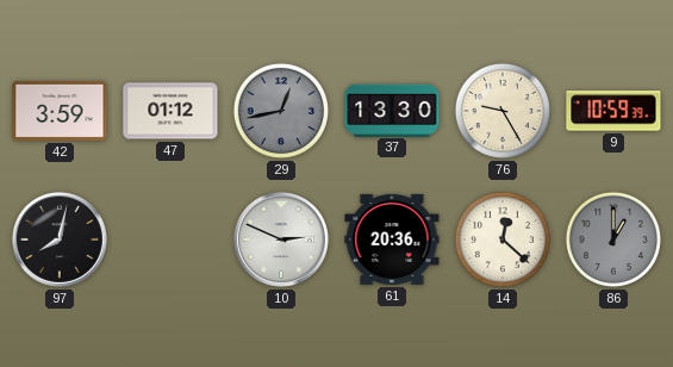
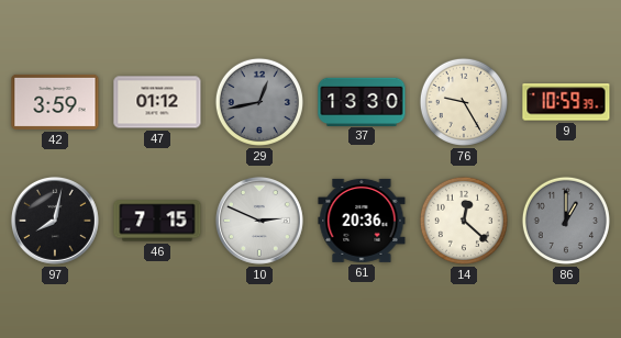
46: none -> 7:15 (157, 221)
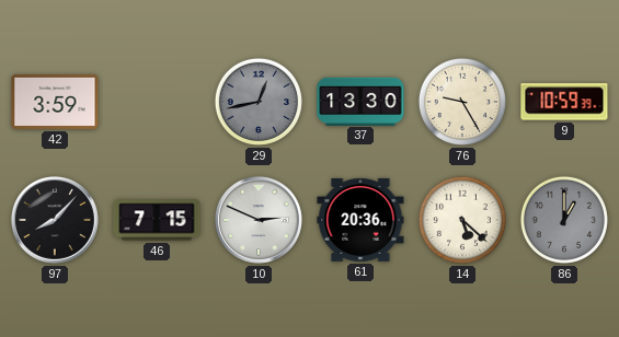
47: 01:12 -> none (157, 102)
97: 8:02 -> 8:07 (55, 220)
14: 12:22 -> 5:22 (462, 220)
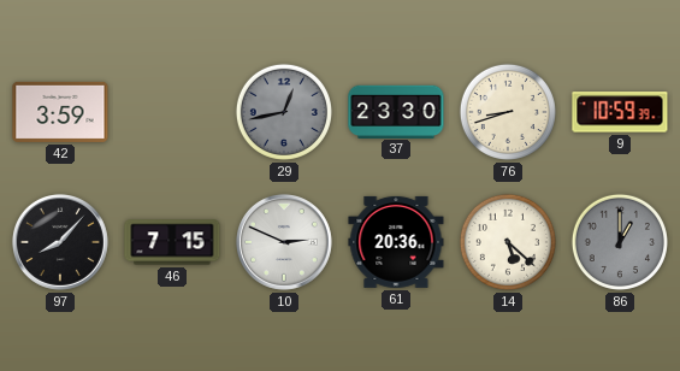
37: 13:30 -> 23:30 (396, 111)
76: 9:25 -> 8:42 (508, 112)
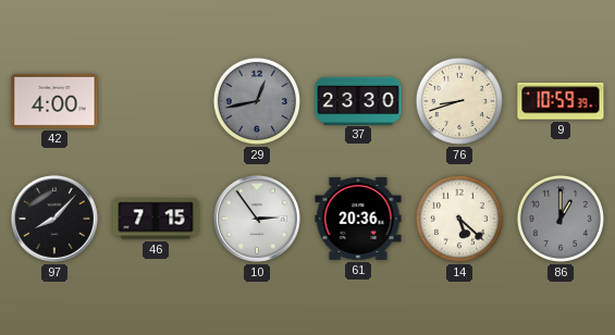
42: 3:59 -> 4:00 (54, 101)
10: 2:49 -> 2:54 (257, 219)
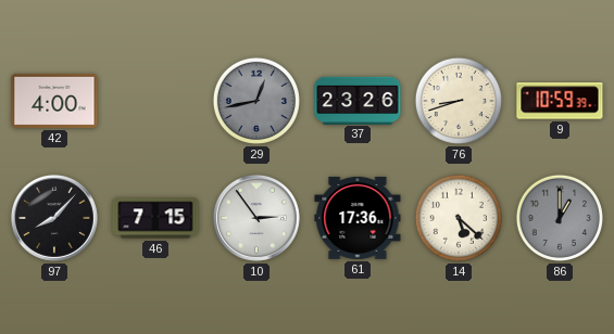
37: 23:30 -> 23:26 (358, 100)
61: 20:36 -> 17:36 (358, 218)
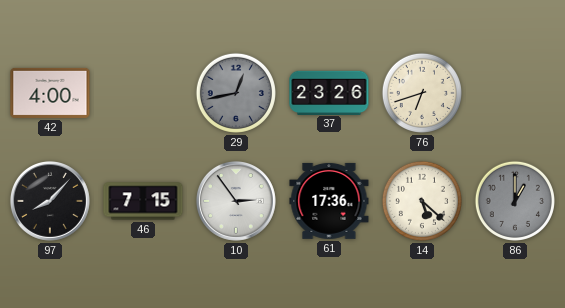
76: 8:42 -> 6:42 (422, 93)
9: 10:59 -> none (560, 101)
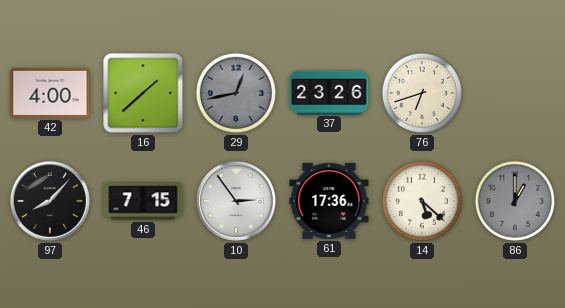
16: none -> 1:38 (143, 93)
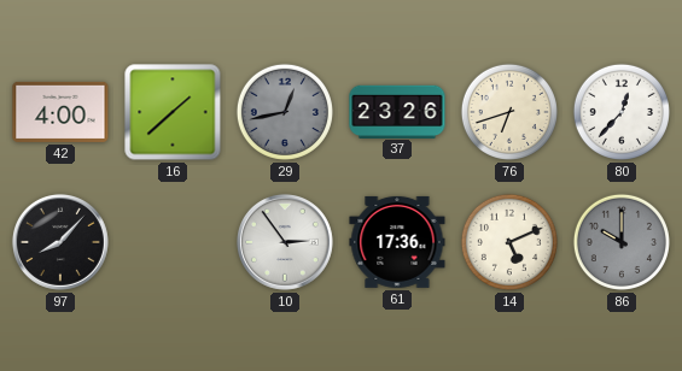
80: none -> 12:37 (622, 112)
46: 7:15 -> none (143, 201)
14: 5:22 -> 5:11 (509, 242)
86: 1:00 -> 10:00 (622, 242)
